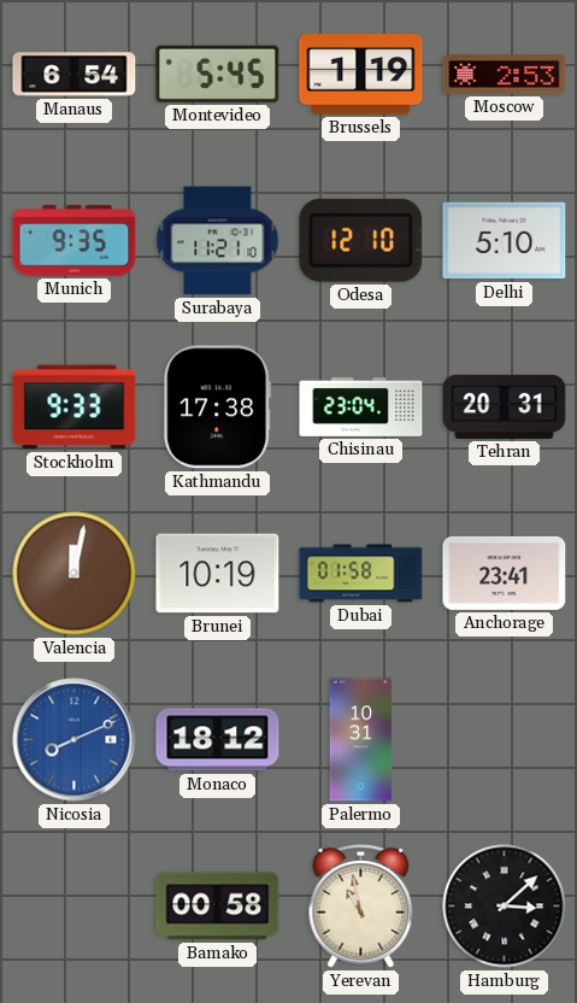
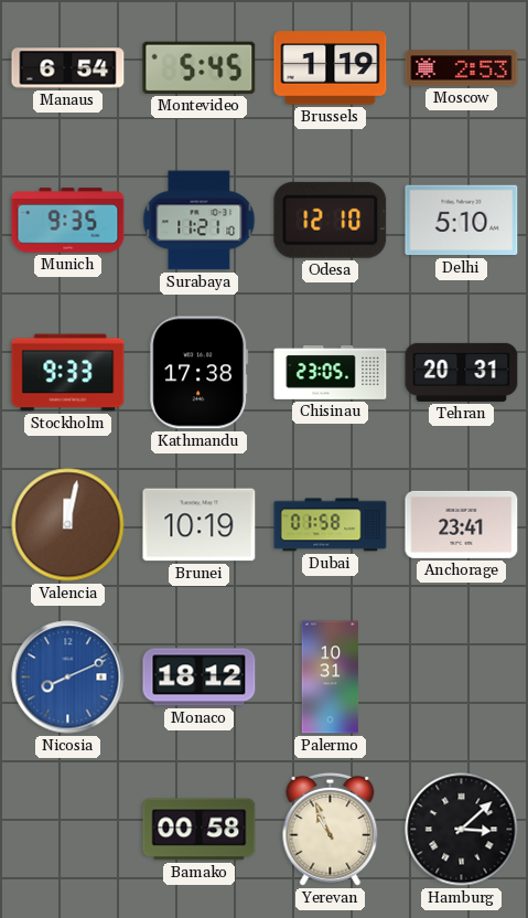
Chisinau: 23:04 -> 23:05 (331, 372)
Yerevan: 10:58 -> 10:56 (331, 829)
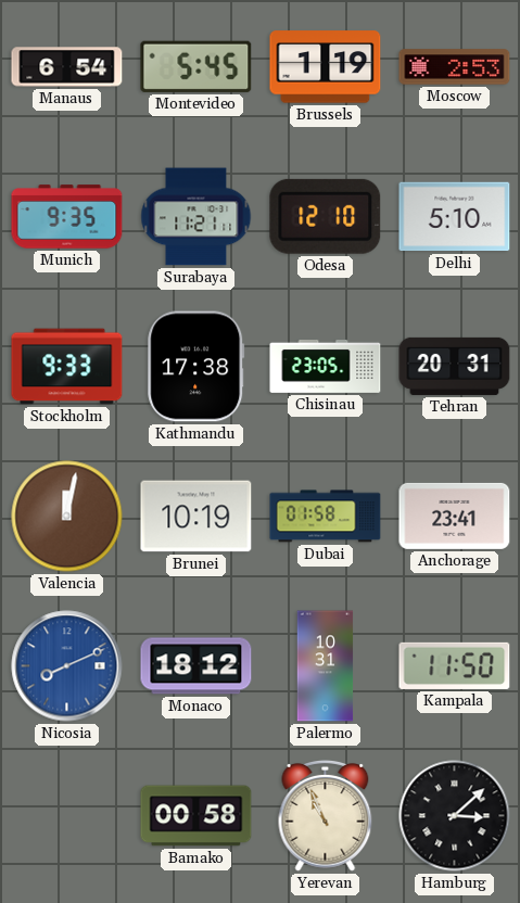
Surabaya: 11:21:10 -> 11:21:11 (196, 217)
Kampala: none -> 11:50 (455, 665)
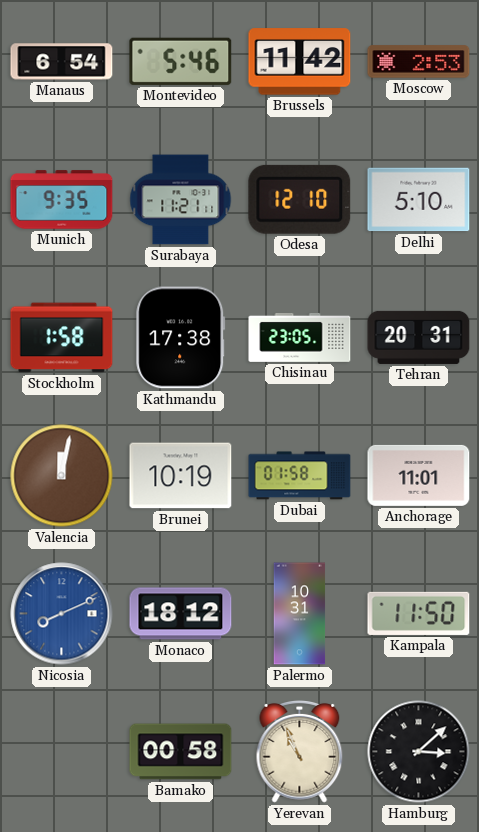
Montevideo: 5:45 -> 5:46 (181, 61)
Brussels: 1:19 -> 11:42 (300, 62)
Stockholm: 9:33 -> 1:58 (62, 338)
Anchorage: 23:41 -> 11:01 (419, 475)
